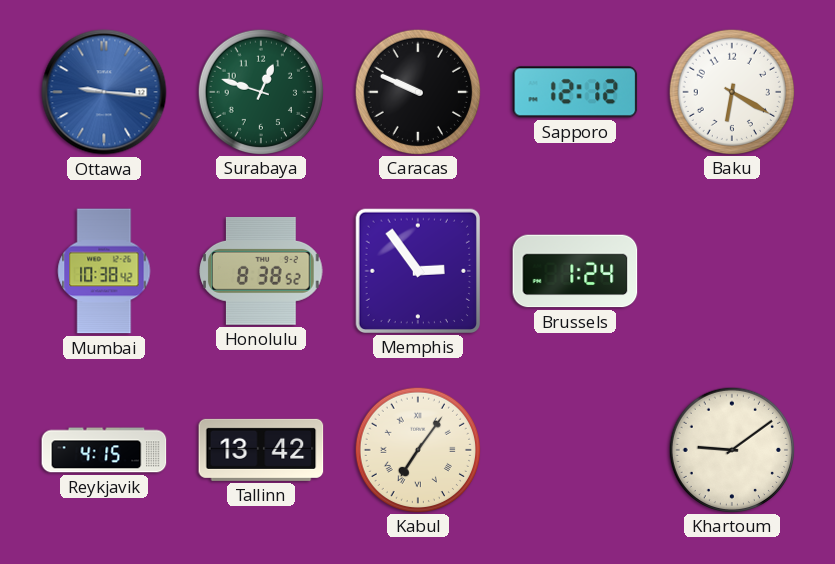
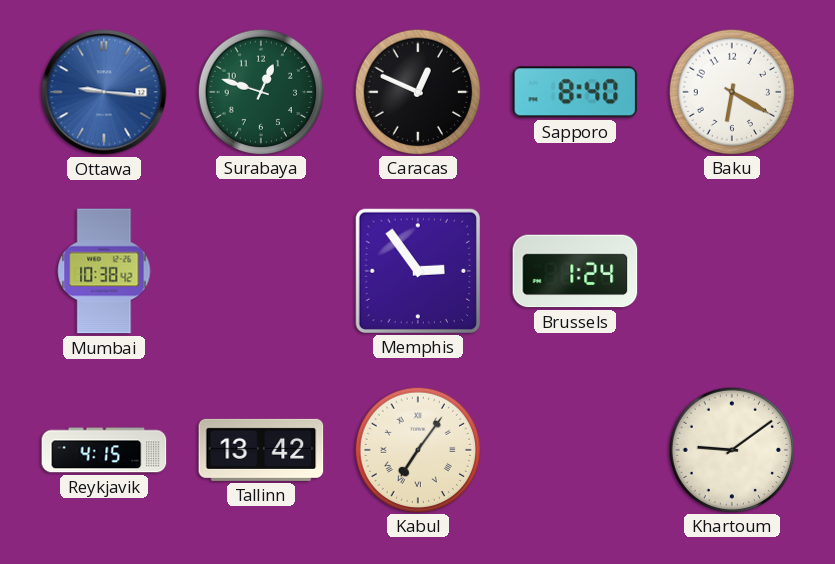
Caracas: 9:49 -> 12:49 (417, 91)
Sapporo: 12:12 -> 8:40 (575, 92)
Honolulu: 8:38 -> none (261, 271)
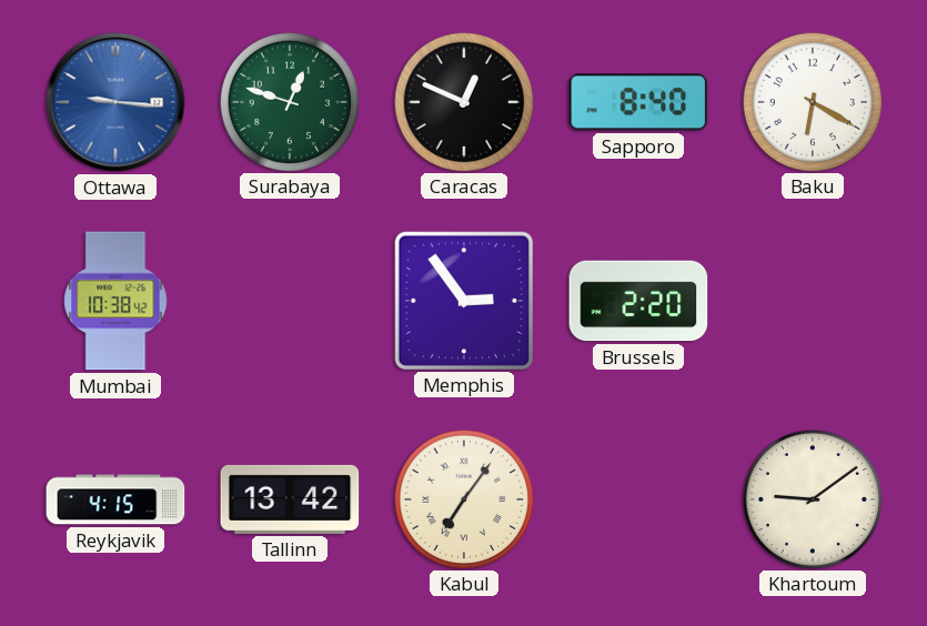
Brussels: 1:24 -> 2:20 (638, 301)
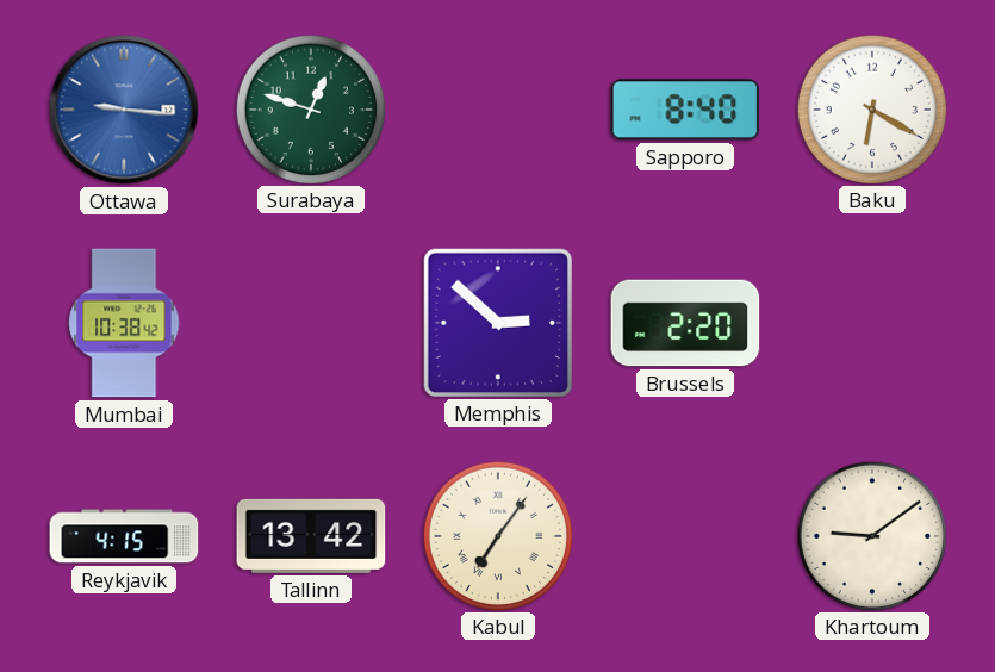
Caracas: 12:49 -> none (463, 101)
Memphis: 2:54 -> 2:52 (497, 322)
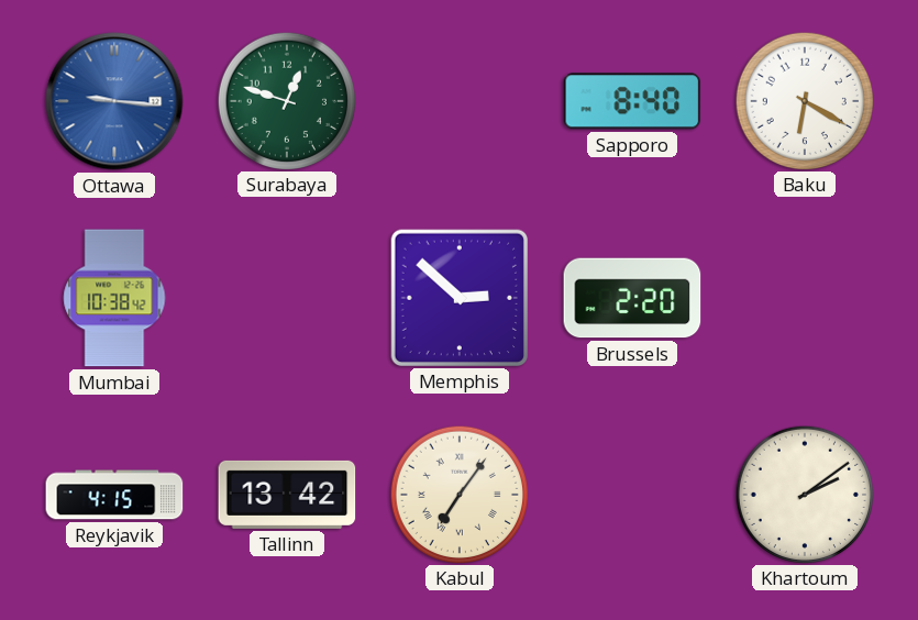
Khartoum: 9:09 -> 2:09 (804, 494)
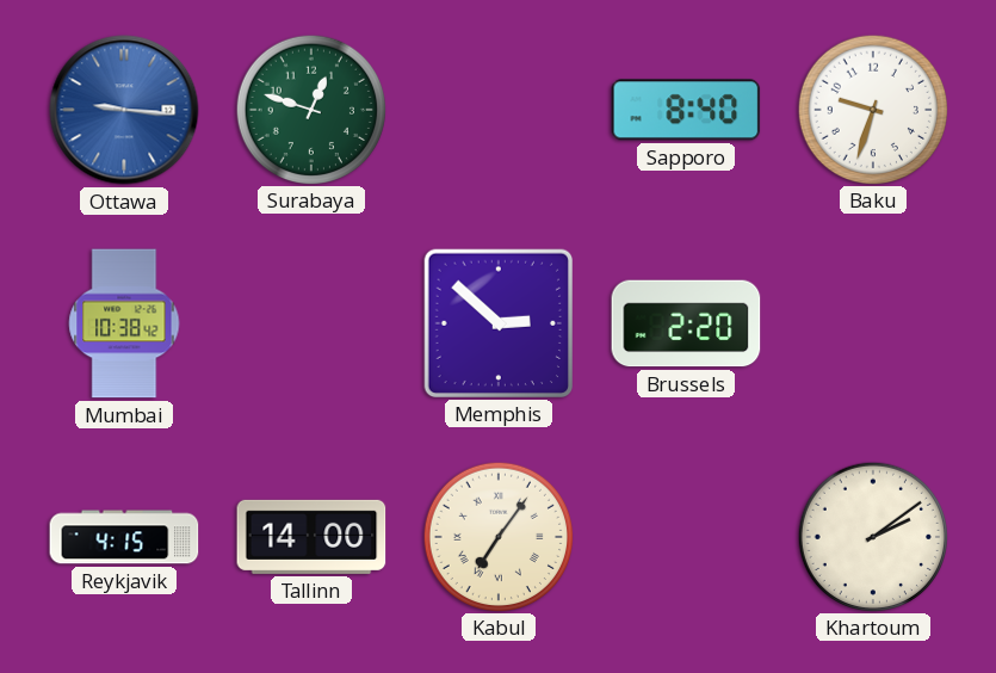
Baku: 6:20 -> 9:33 (872, 109)
Tallinn: 13:42 -> 14:00 (311, 537)
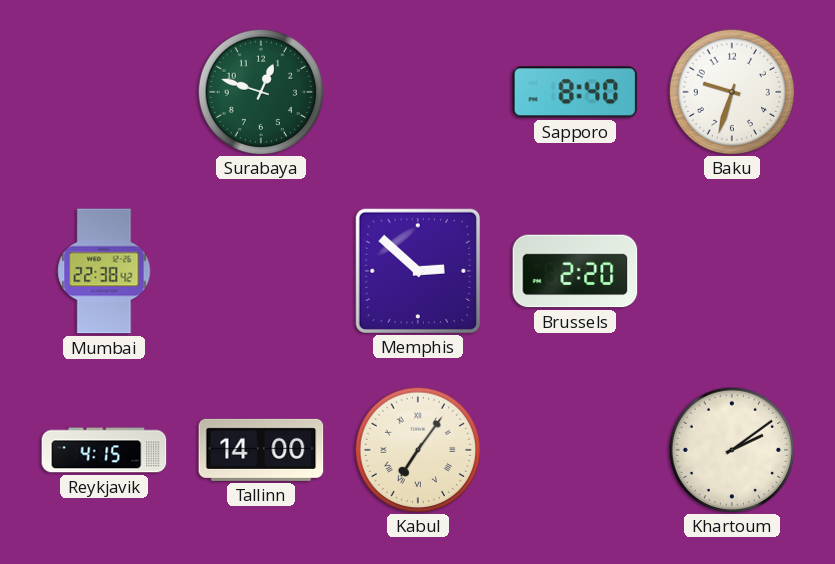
Ottawa: 9:16 -> none (124, 110)
Mumbai: 10:38 -> 22:38 (104, 271)
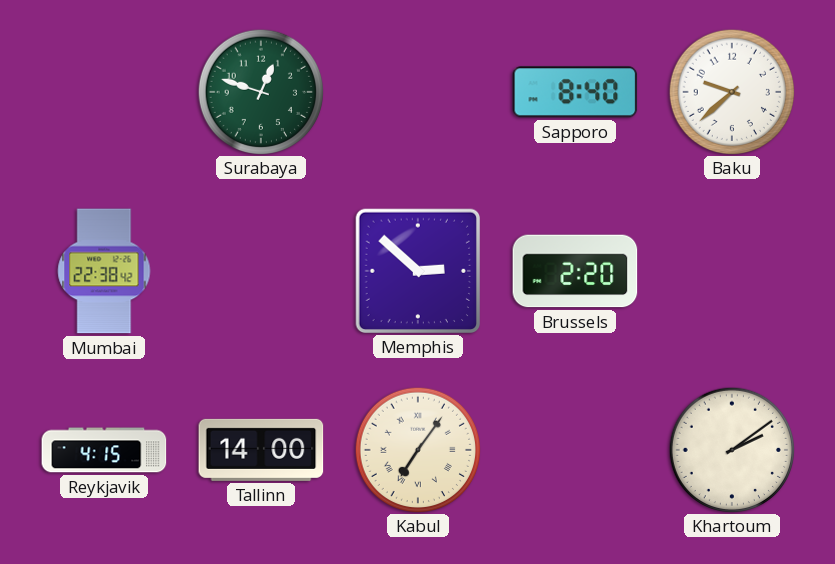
Baku: 9:33 -> 9:38 (731, 91)
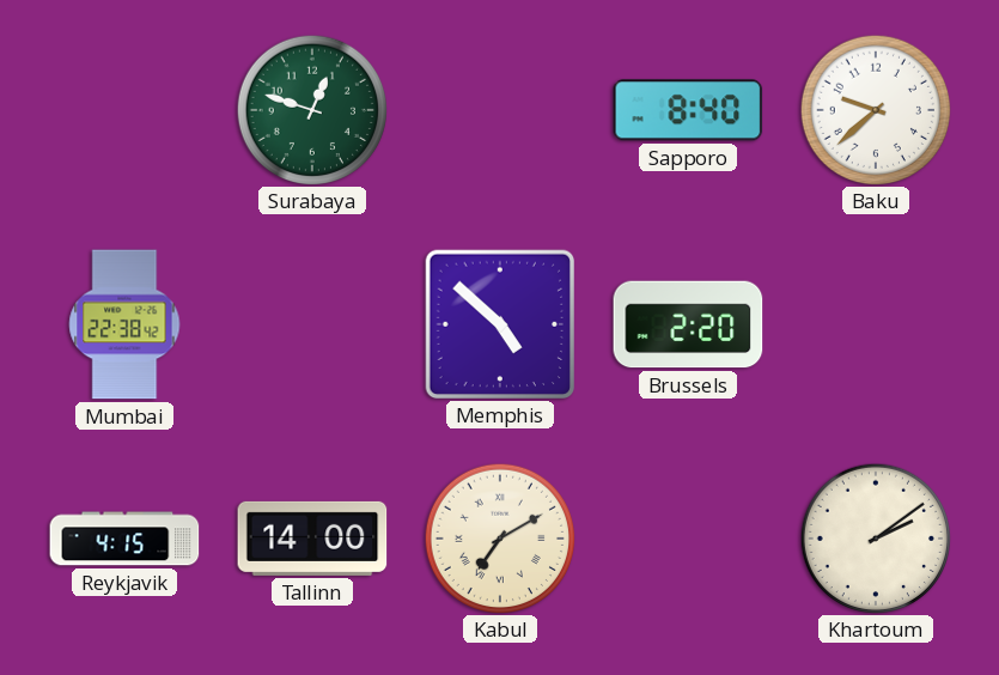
Memphis: 2:52 -> 4:52 (499, 323)
Kabul: 7:06 -> 7:10 (499, 537)
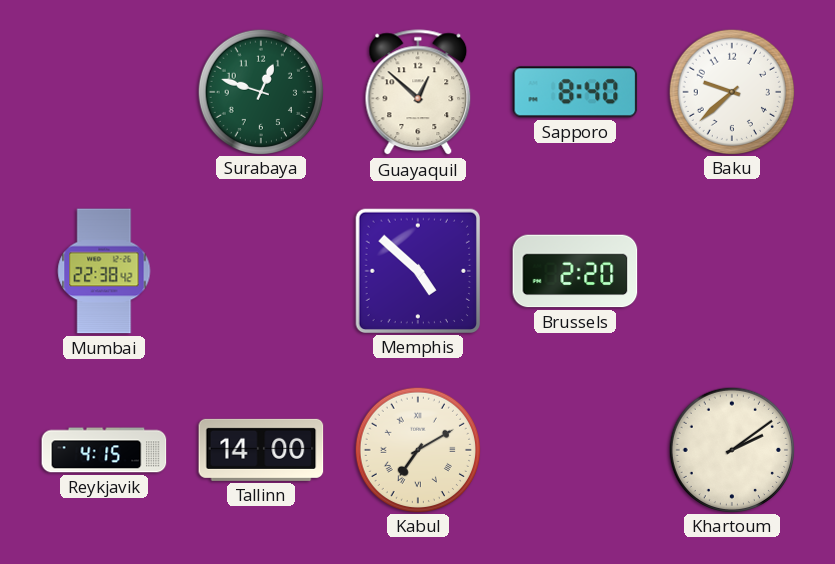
Guayaquil: none -> 12:52 (418, 93)
